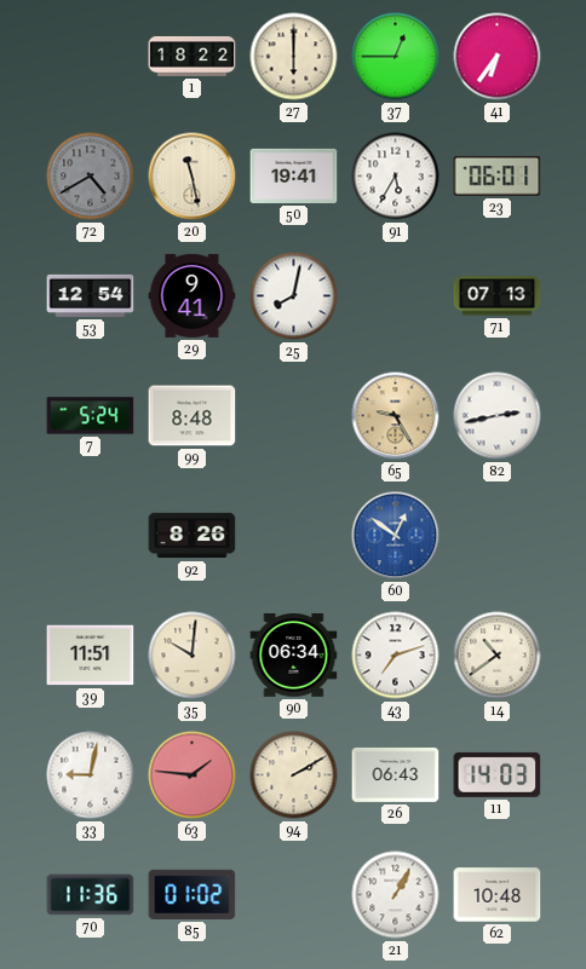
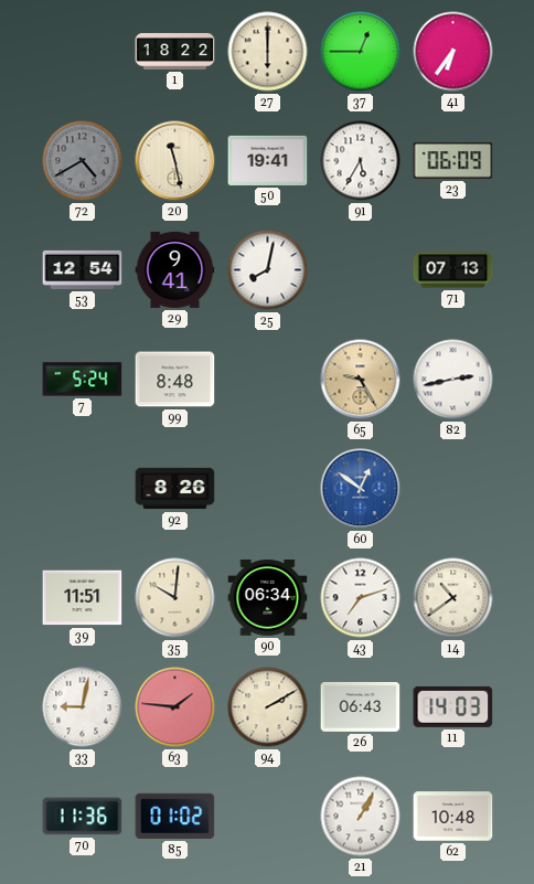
23: 06:01 -> 06:09 (453, 160)
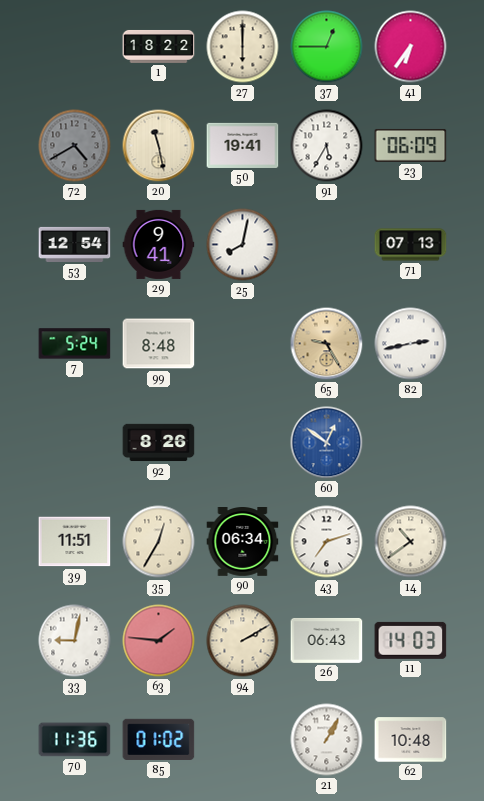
35: 10:01 -> 12:35 (159, 542)
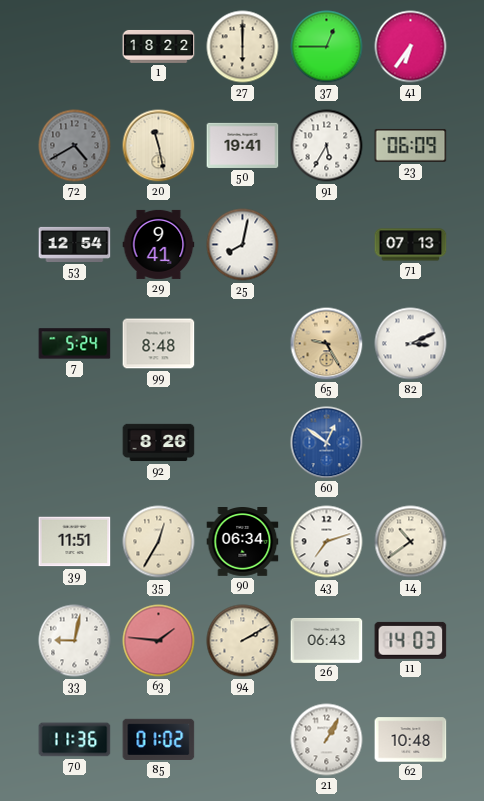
82: 2:43 -> 3:11 (411, 344)
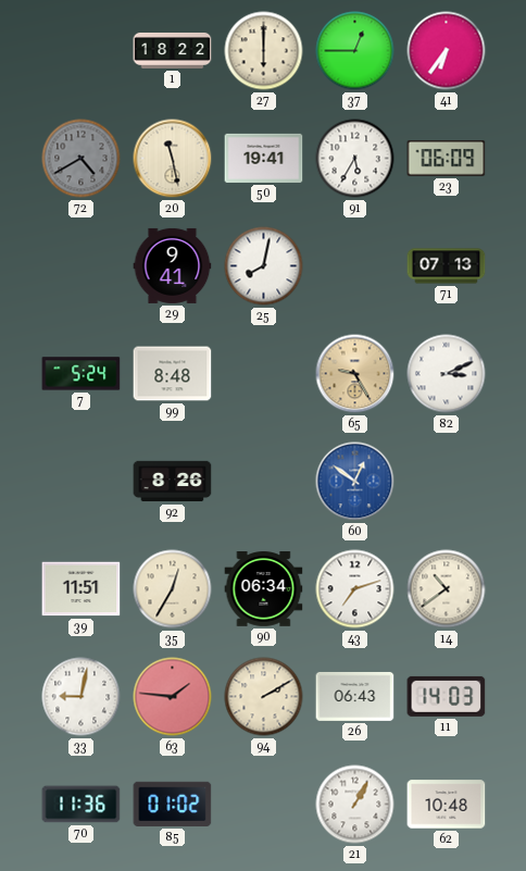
53: 12:54 -> none (75, 244)
